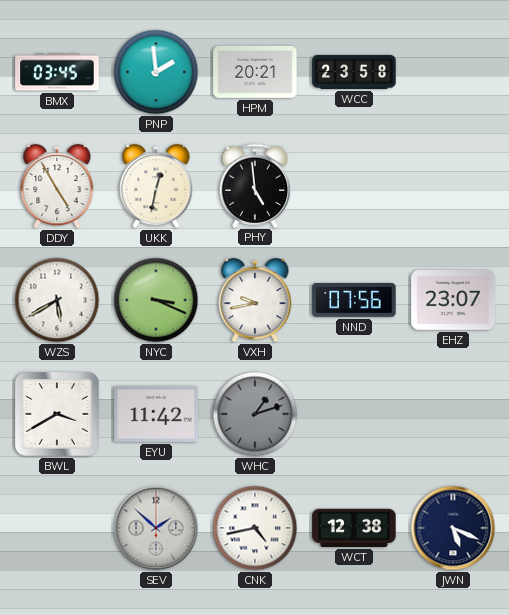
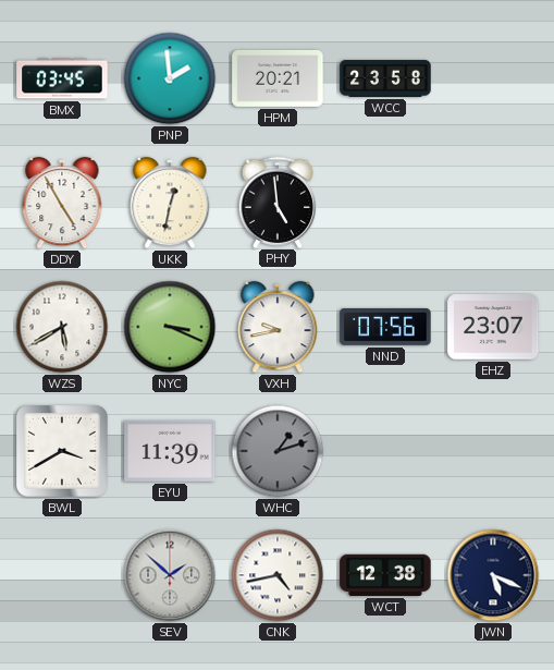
EYU: 11:42 -> 11:39 (170, 451)
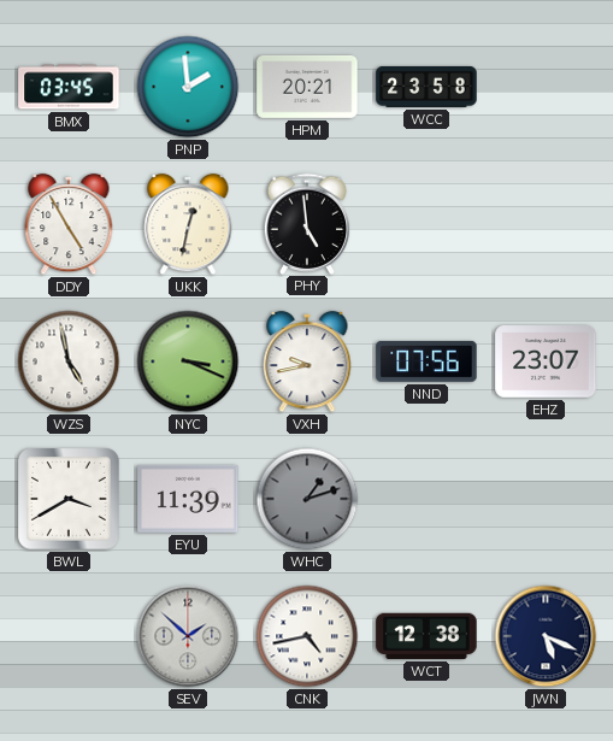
WZS: 5:40 -> 4:58 (69, 361)
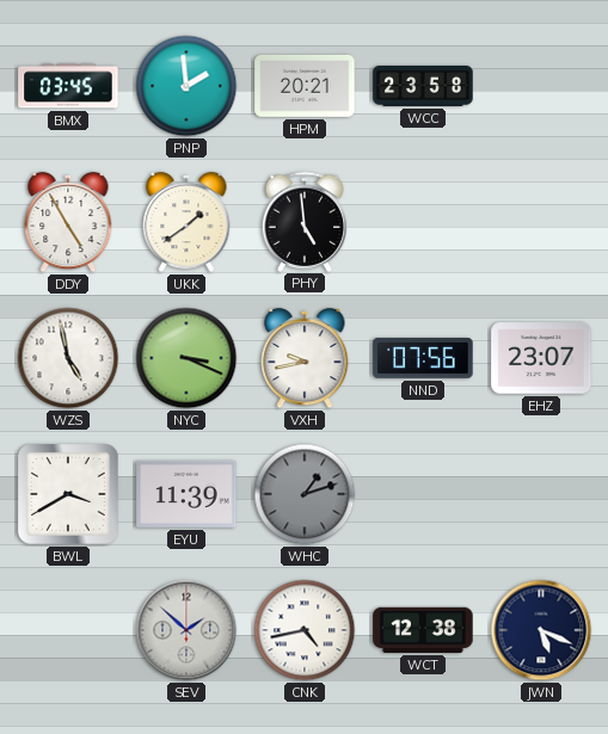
UKK: 12:32 -> 1:39 (186, 222)
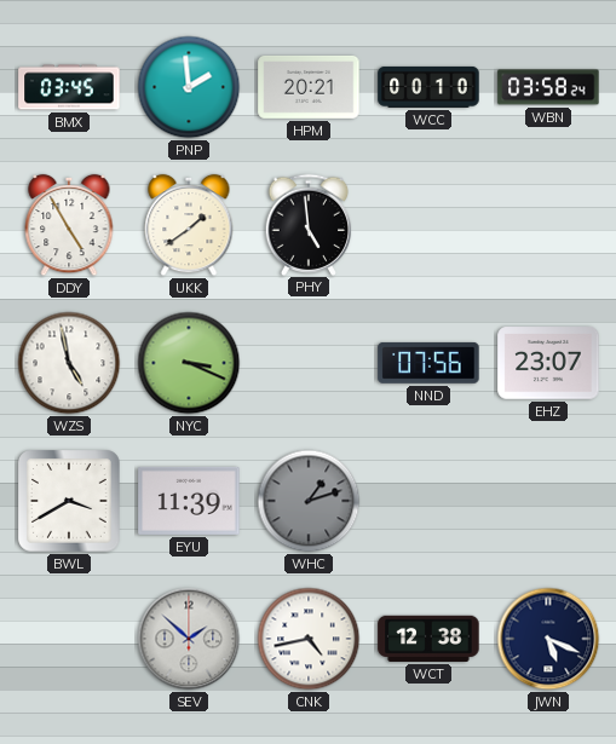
WCC: 23:58 -> 00:10 (428, 87)
WBN: none -> 03:58 (548, 87)
VXH: 9:43 -> none (305, 358)
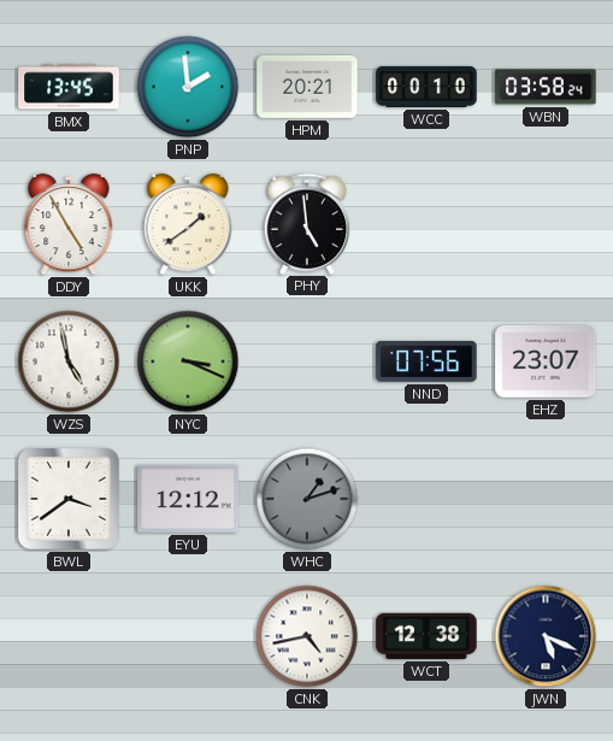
BMX: 03:45 -> 13:45 (69, 87)
BWL: 3:40 -> 3:39 (70, 500)
EYU: 11:39 -> 12:12 (188, 499)
SEV: 1:52 -> none (189, 639)
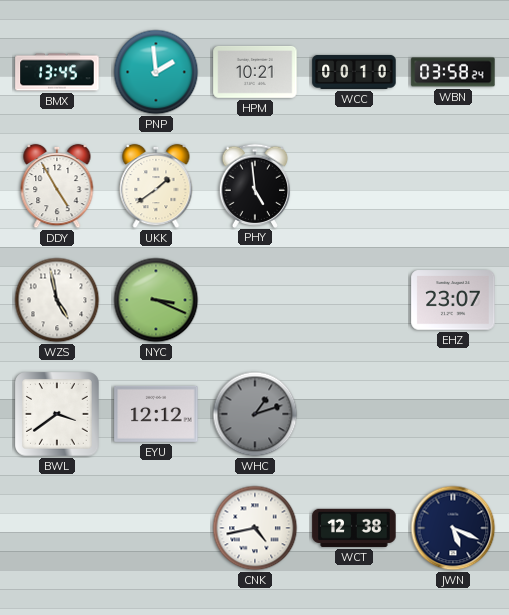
HPM: 20:21 -> 10:21 (255, 72)
NND: 07:56 -> none (426, 361)
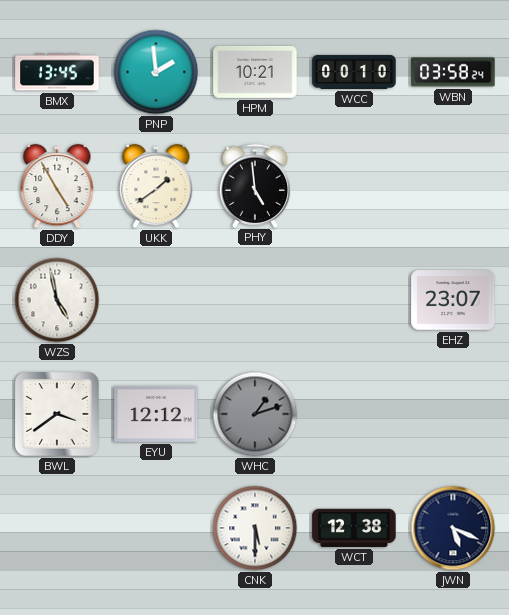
NYC: 3:19 -> none (156, 300)
CNK: 4:43 -> 5:30 (255, 528)
